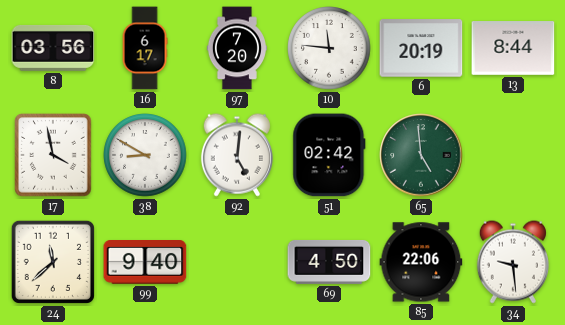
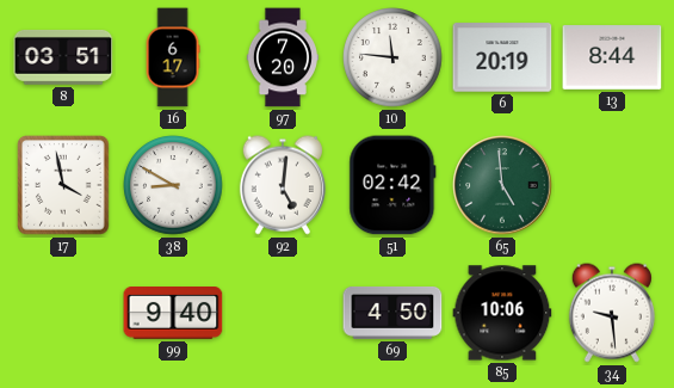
8: 03:56 -> 03:51 (63, 57)
24: 11:38 -> none (53, 262)
85: 22:06 -> 10:06 (502, 313)
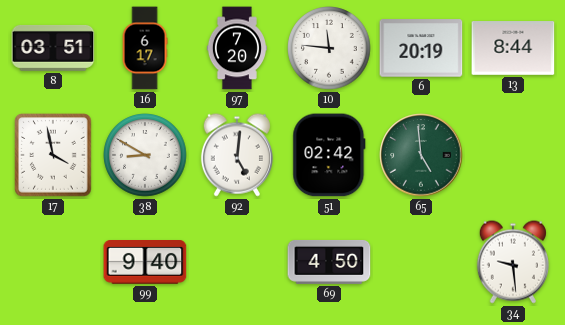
85: 10:06 -> none (502, 313)
